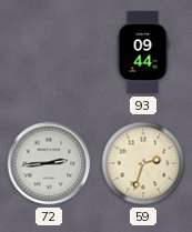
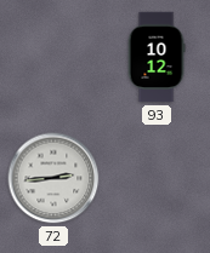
93: 09:44 -> 10:12 (157, 57)
59: 2:33 -> none (143, 163)
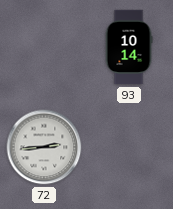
93: 10:12 -> 10:14 (129, 47)
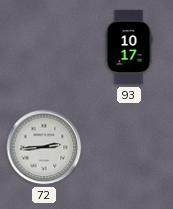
93: 10:14 -> 10:17 (129, 47)
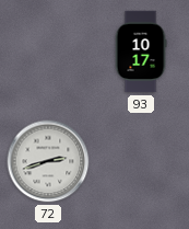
72: 2:44 -> 2:42 (48, 161)
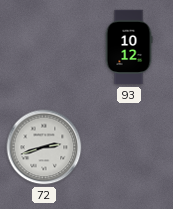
93: 10:17 -> 10:12 (129, 47)
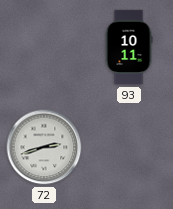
93: 10:12 -> 10:11 (129, 47)
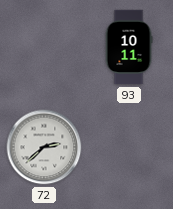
72: 2:42 -> 2:38 (44, 147)
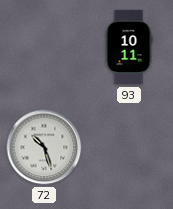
72: 2:38 -> 10:27 (44, 147)
